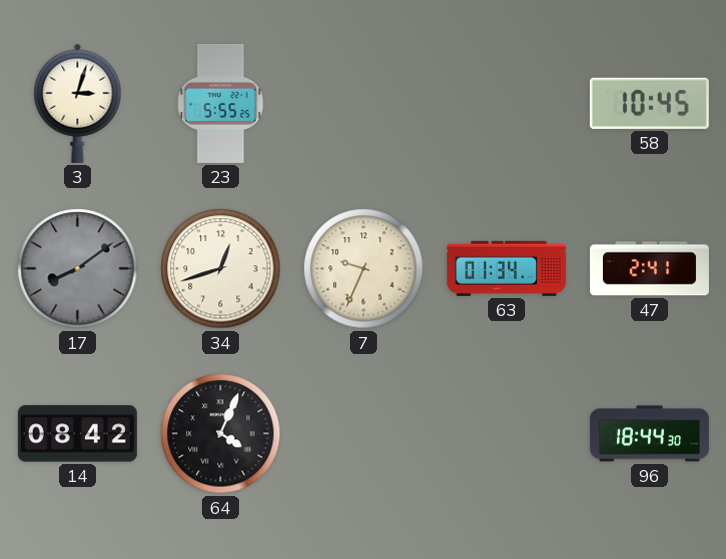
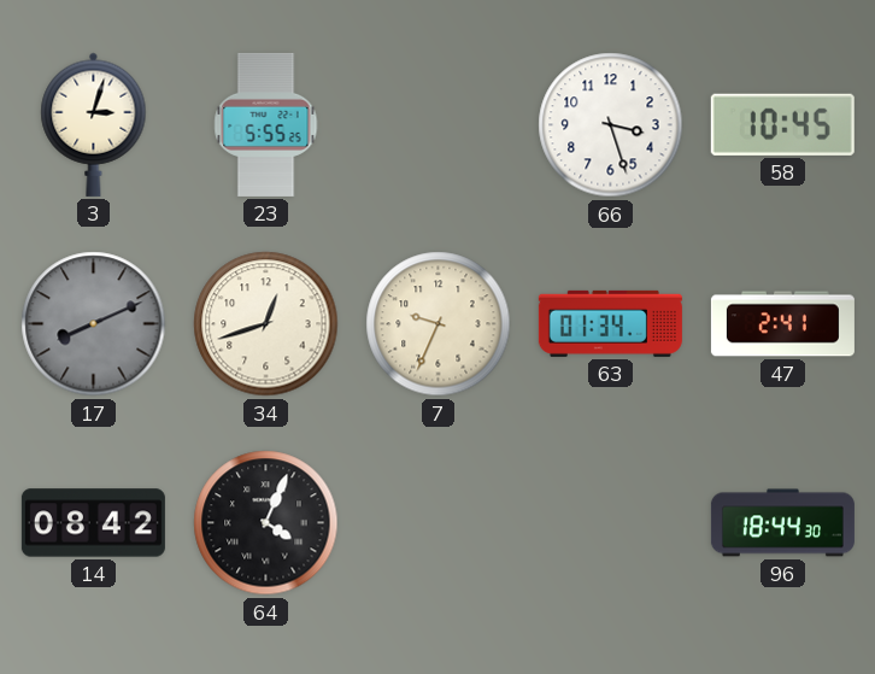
66: none -> 3:27 (611, 125)
17: 8:09 -> 8:11 (94, 324)
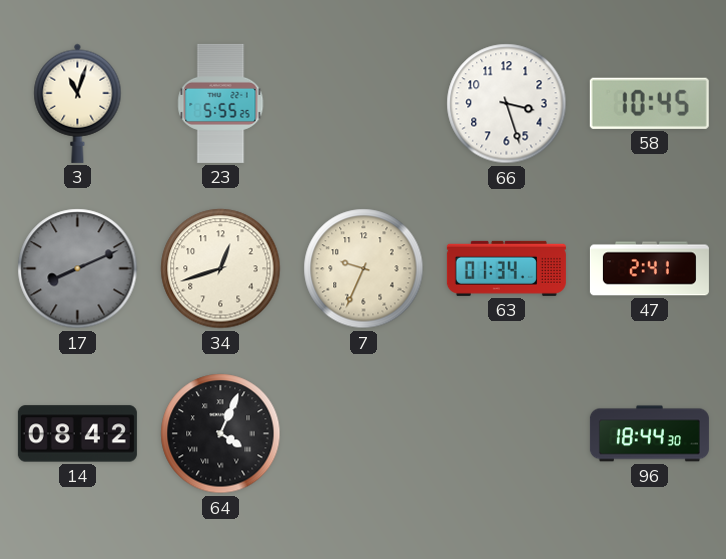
3: 3:03 -> 11:03 (78, 103)
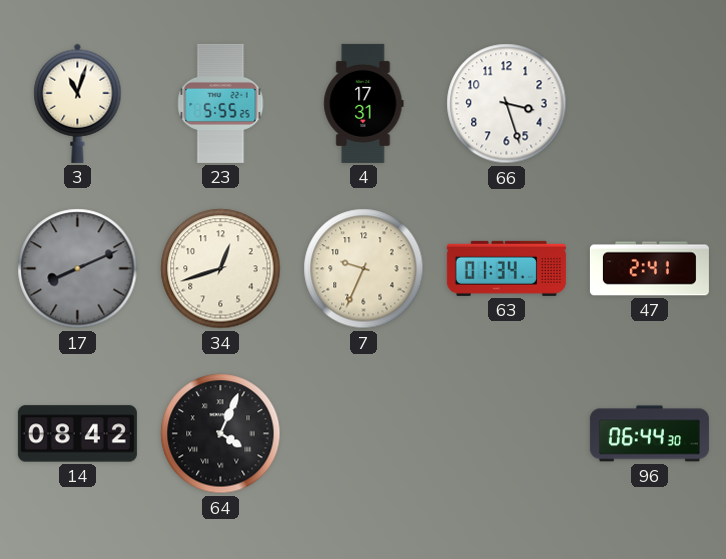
4: none -> 17:31 (364, 103)
58: 10:45 -> none (649, 103)
96: 18:44 -> 06:44 (649, 434)
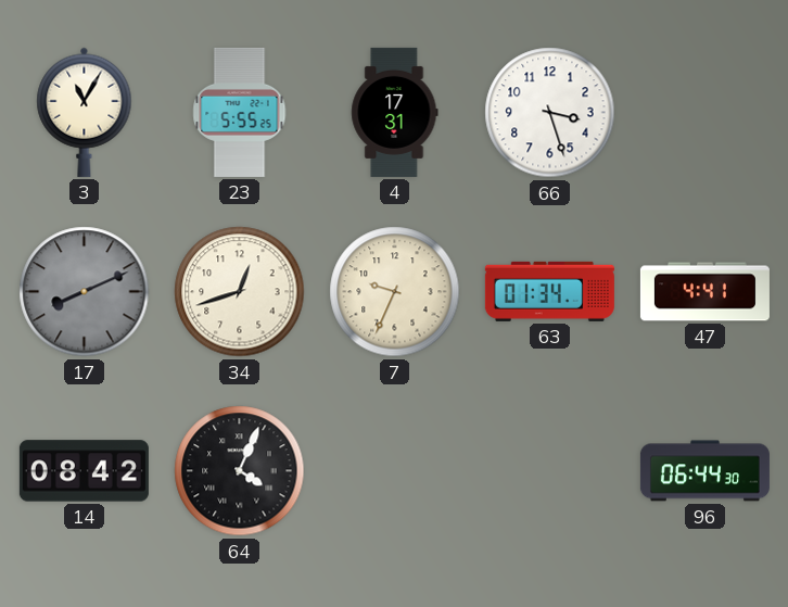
3: 11:03 -> 11:05 (85, 112)
47: 2:41 -> 4:41 (704, 292)
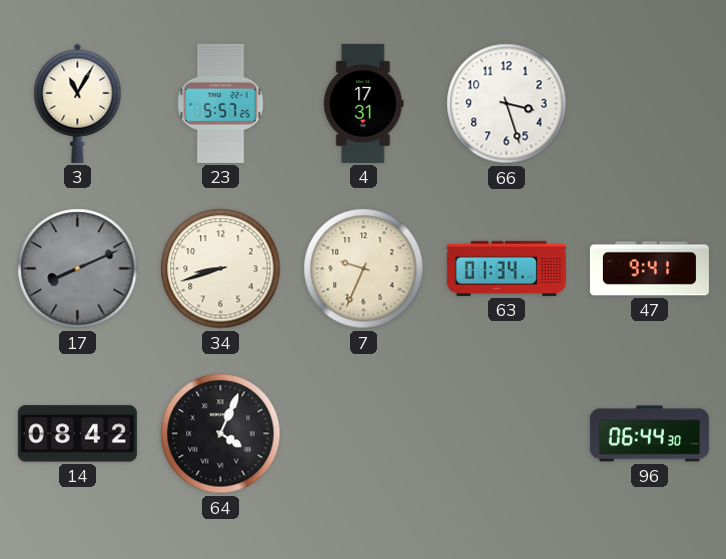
23: 5:55 -> 5:57 (221, 103)
34: 12:42 -> 8:42 (221, 269)
47: 4:41 -> 9:41 (649, 269)
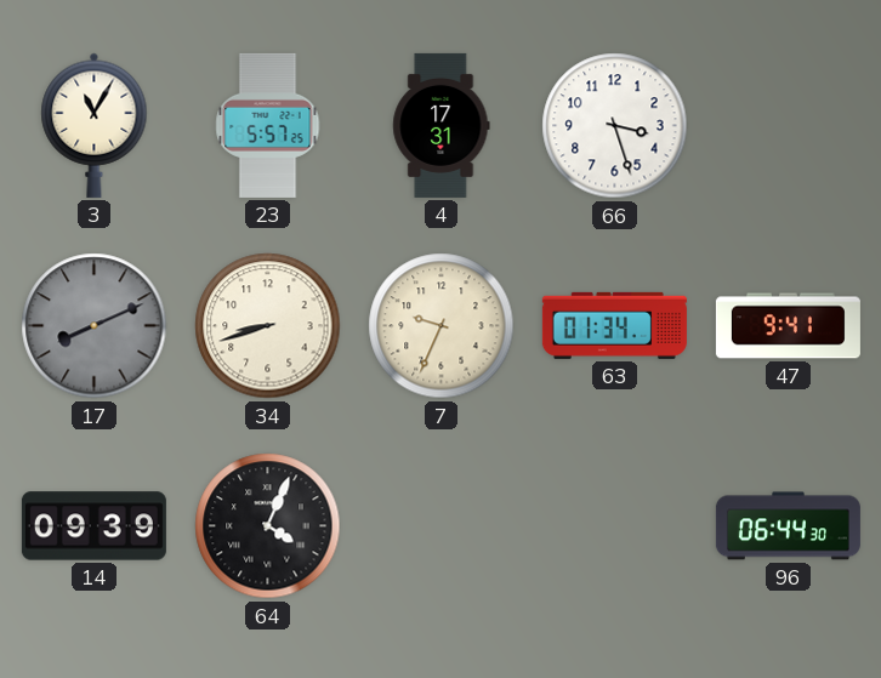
14: 08:42 -> 09:39 (93, 526)
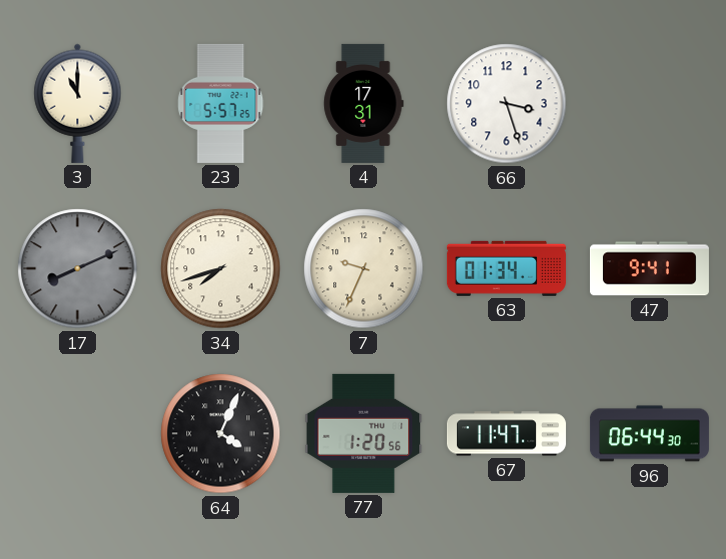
3: 11:05 -> 11:00 (78, 103)
34: 8:42 -> 7:42 (221, 269)
14: 09:39 -> none (93, 526)
77: none -> 1:20 (364, 433)
67: none -> 11:47 (506, 434)
